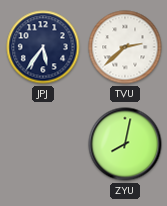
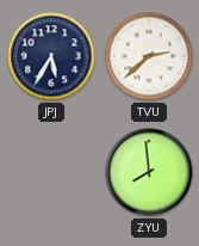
JPJ: 5:36 -> 5:35 (51, 56)
ZYU: 8:02 -> 7:59 (149, 172)
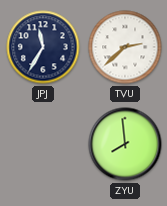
JPJ: 5:35 -> 11:35 (43, 47)
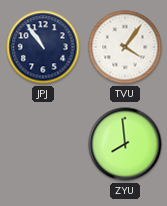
JPJ: 11:35 -> 10:54 (43, 47)
TVU: 2:38 -> 4:06 (125, 47)
